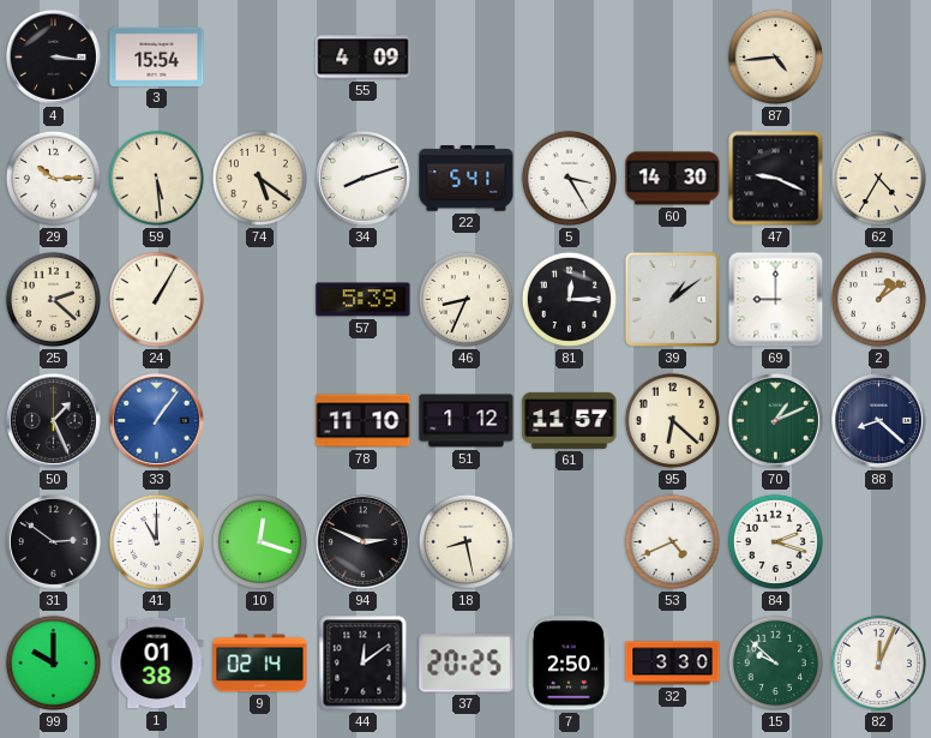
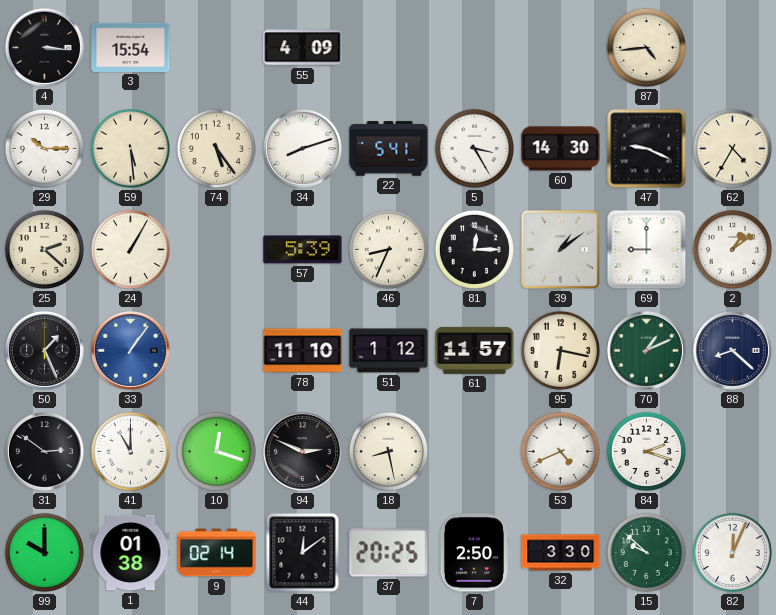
74: 5:21 -> 5:24 (216, 148)
95: 6:22 -> 6:17 (560, 350)
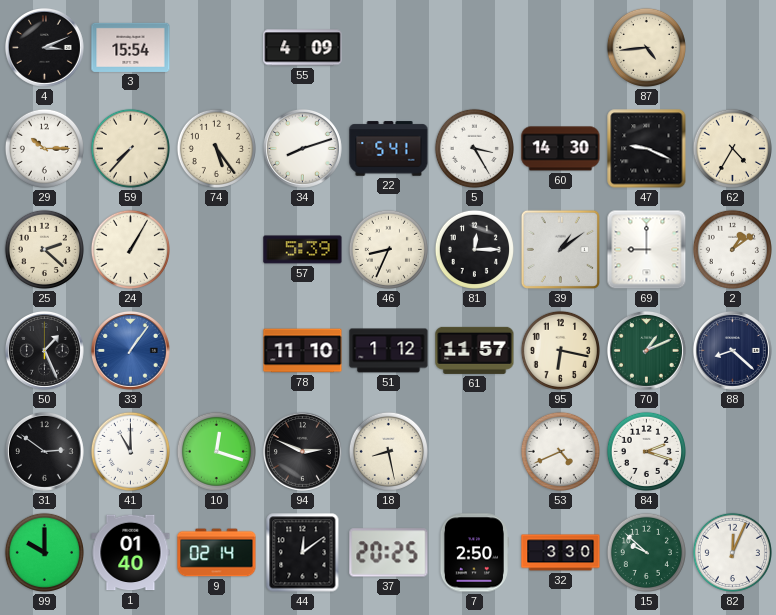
4: 3:16 -> 3:11 (44, 47)
59: 5:29 -> 7:37 (130, 148)
1: 01:38 -> 01:40 (131, 553)
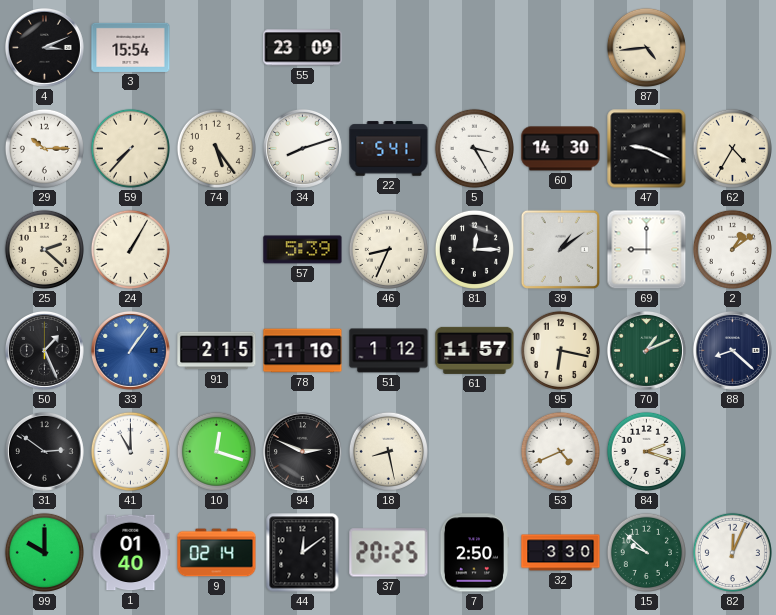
55: 4:09 -> 23:09 (303, 48)
91: none -> 2:15 (217, 351)
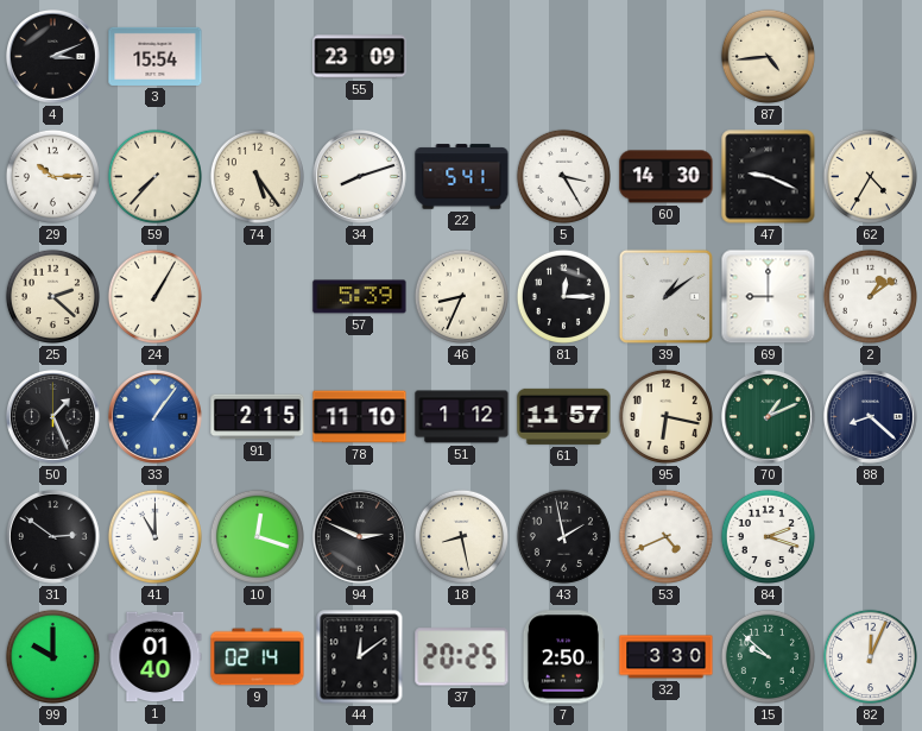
43: none -> 1:58 (563, 536)
